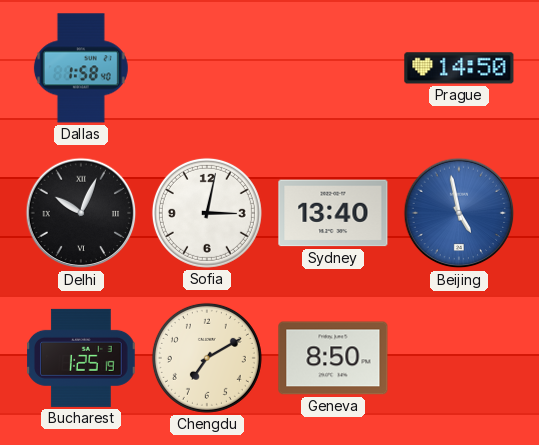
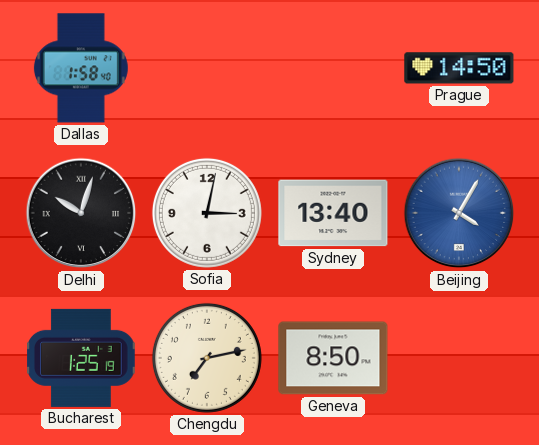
Delhi: 10:04 -> 10:03 (81, 213)
Beijing: 4:58 -> 4:05 (459, 213)
Chengdu: 7:10 -> 7:13 (207, 358)
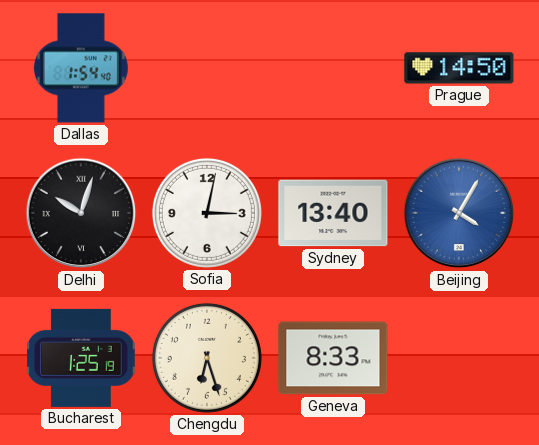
Dallas: 1:58 -> 1:54 (81, 68)
Chengdu: 7:13 -> 6:27 (207, 358)
Geneva: 8:50 -> 8:33 (333, 358)
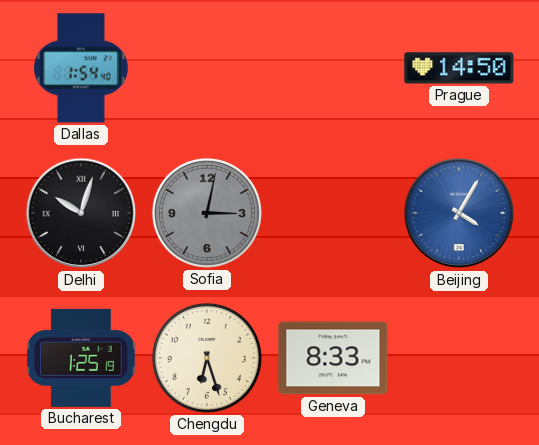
Sofia dial: white -> grey (207, 213)
Sydney: 13:40 -> none (333, 213)
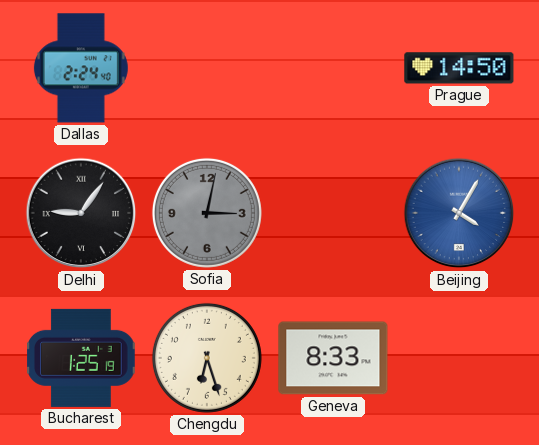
Dallas: 1:54 -> 2:24 (81, 68)
Delhi: 10:03 -> 9:06 (81, 213)
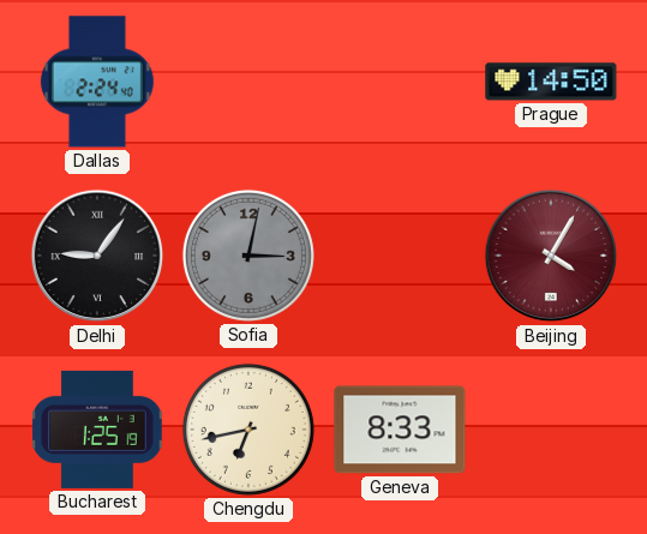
Beijing dial: blue -> burgundy (551, 256)
Chengdu: 6:27 -> 6:43 (248, 430)
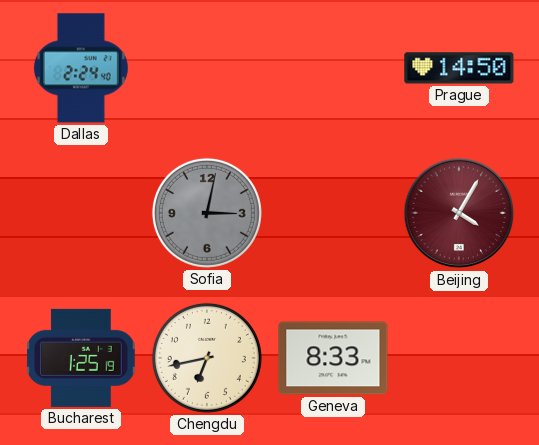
Delhi: 9:06 -> none (97, 256)
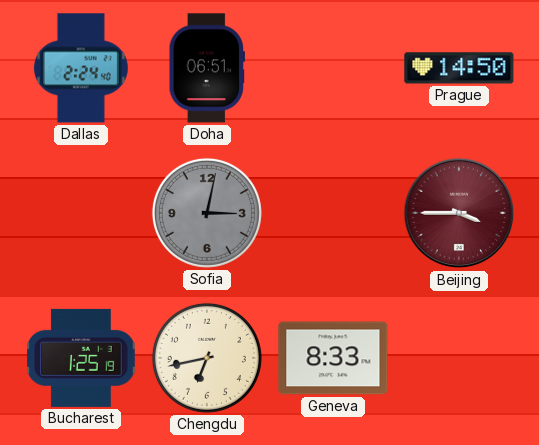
Doha: none -> 06:51 (207, 68)
Beijing: 4:05 -> 3:45 (459, 213)
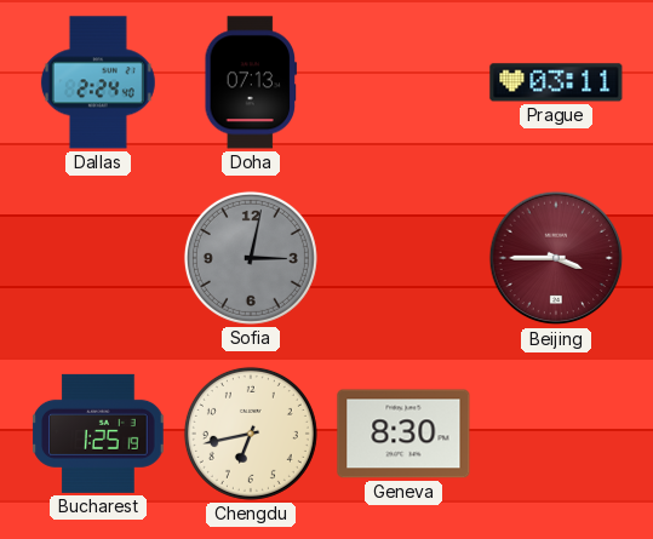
Doha: 06:51 -> 07:13 (251, 82)
Prague: 14:50 -> 03:11 (556, 82)
Geneva: 8:33 -> 8:30 (403, 434)
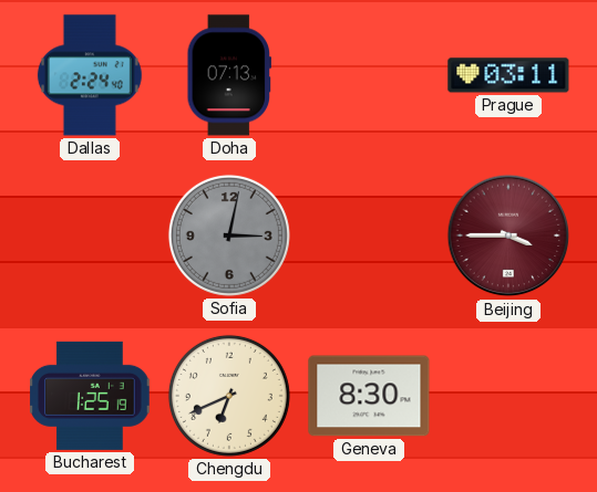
Chengdu: 6:43 -> 6:41 (229, 396)
